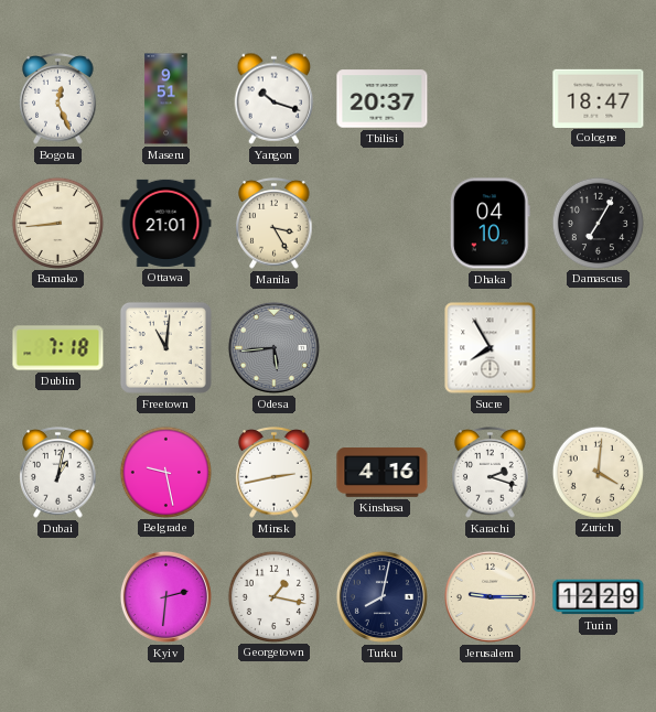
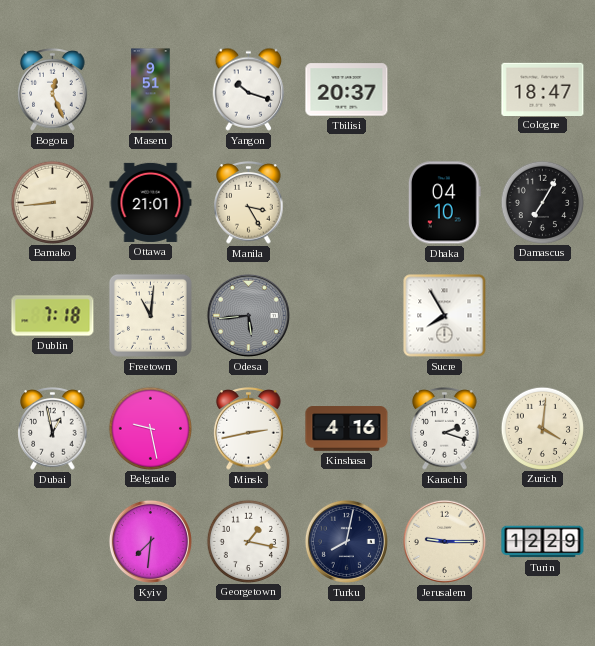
Dubai: 1:02 -> 12:58 (53, 429)
Kyiv: 2:31 -> 7:31 (150, 541)
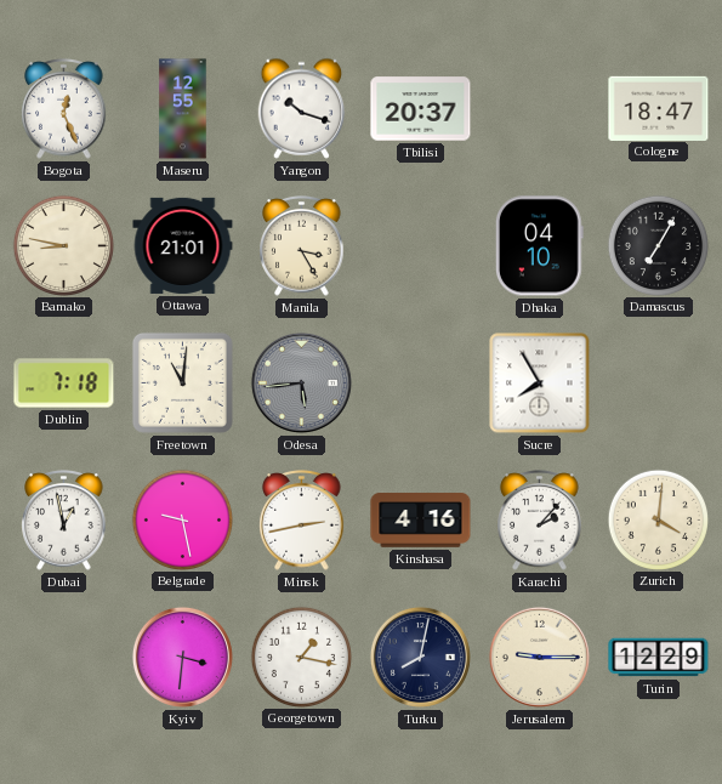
Maseru: 9:51 -> 12:55 (183, 109)
Bamako: 8:44 -> 8:47 (63, 245)
Karachi: 2:18 -> 2:07 (540, 521)
Kyiv: 7:31 -> 3:31 (182, 657)
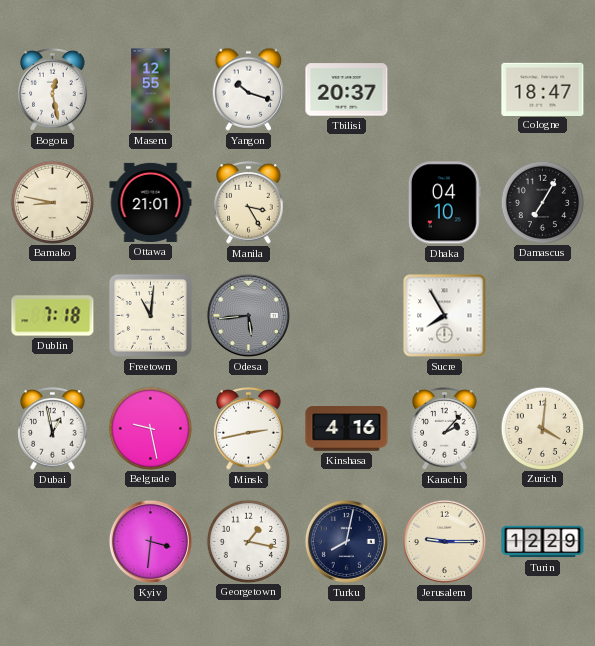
Bogota: 12:26 -> 12:28 (53, 90)
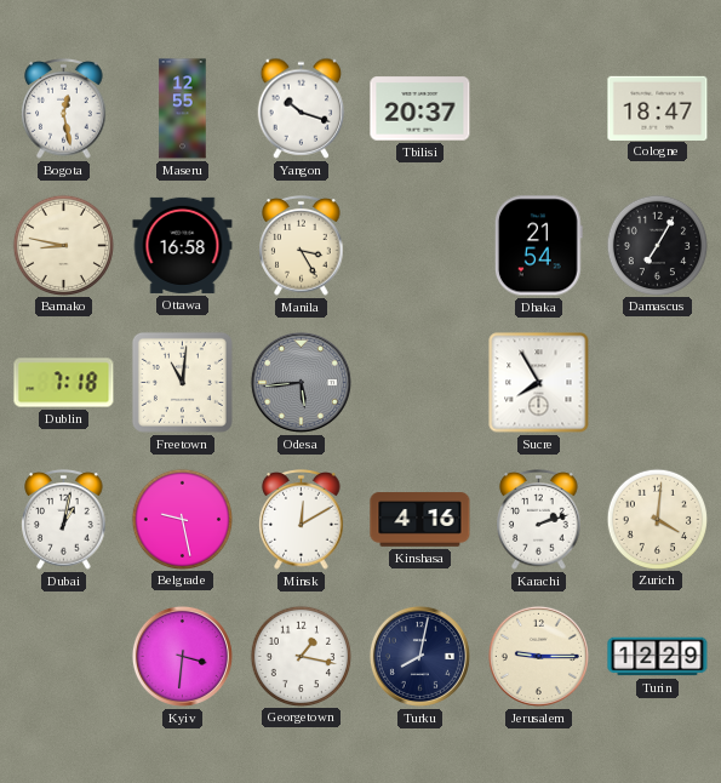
Ottawa: 21:01 -> 16:58 (183, 245)
Dhaka: 04:10 -> 21:54 (538, 246)
Dubai: 12:58 -> 1:02 (64, 520)
Minsk: 2:43 -> 12:10 (302, 520)
Karachi: 2:07 -> 2:12 (539, 520)
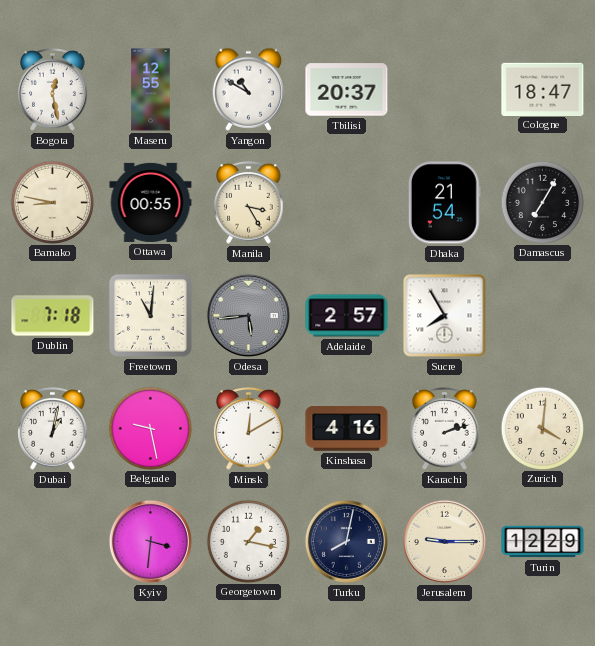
Yangon: 10:18 -> 10:50 (249, 89)
Ottawa: 16:58 -> 00:55 (151, 202)
Adelaide: none -> 2:57 (347, 316)
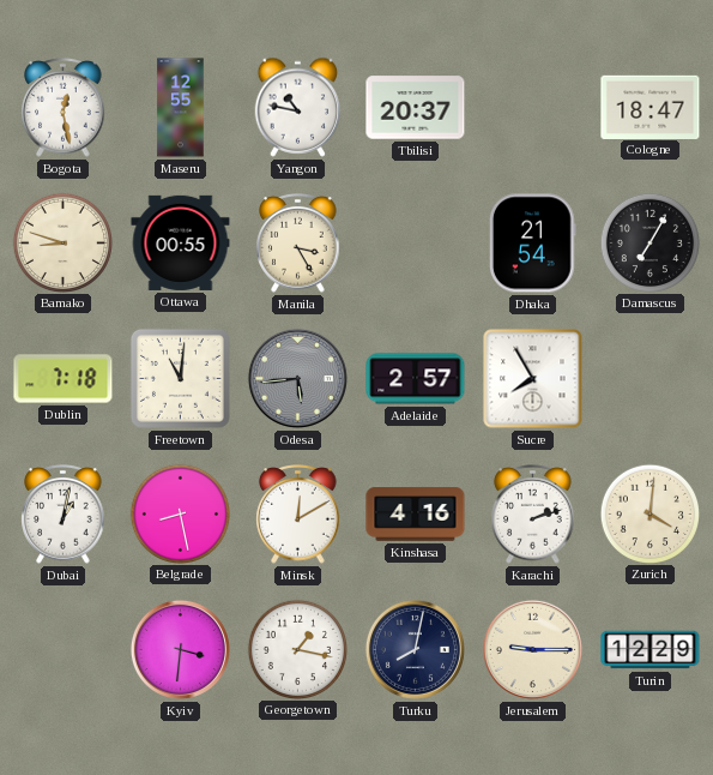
Yangon: 10:50 -> 10:47 (298, 107)
Bamako: 8:47 -> 8:48 (62, 242)
Belgrade: 9:28 -> 8:28 (180, 513)
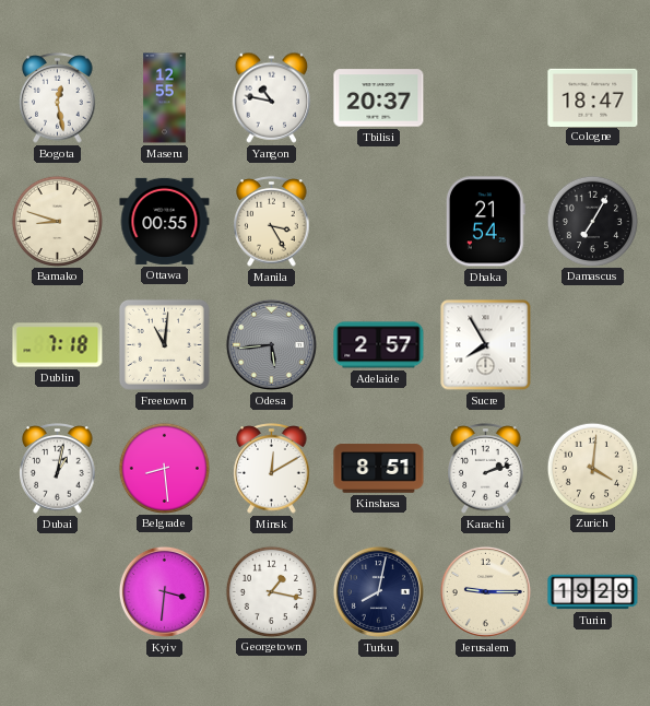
Belgrade: 8:28 -> 8:29 (164, 468)
Kinshasa: 4:16 -> 8:51 (379, 469)
Turin: 12:29 -> 19:29 (593, 592)
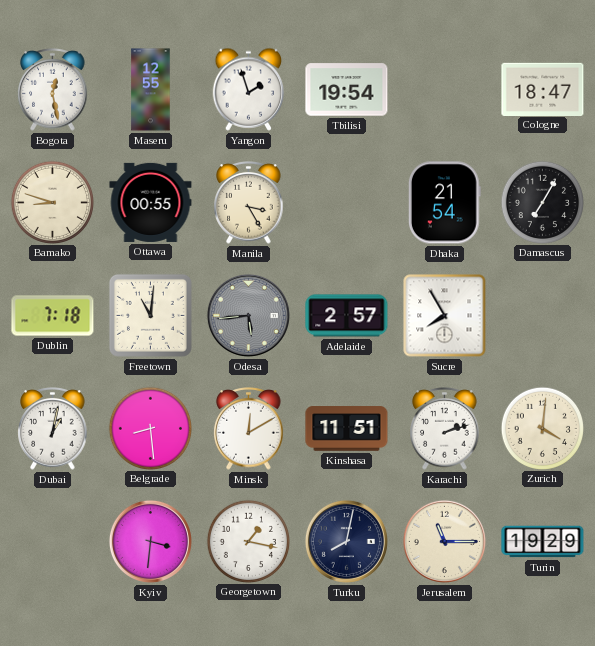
Yangon: 10:47 -> 1:57 (249, 89)
Tbilisi: 20:37 -> 19:54 (347, 90)
Kinshasa: 8:51 -> 11:51 (347, 429)
Jerusalem: 9:15 -> 11:15 (444, 541)
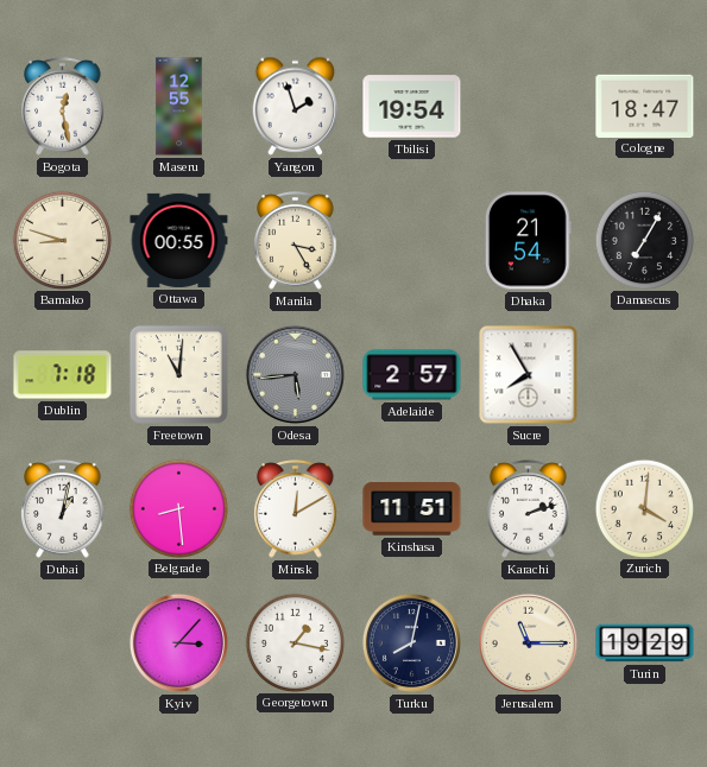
Kyiv: 3:31 -> 3:07 (178, 642)
